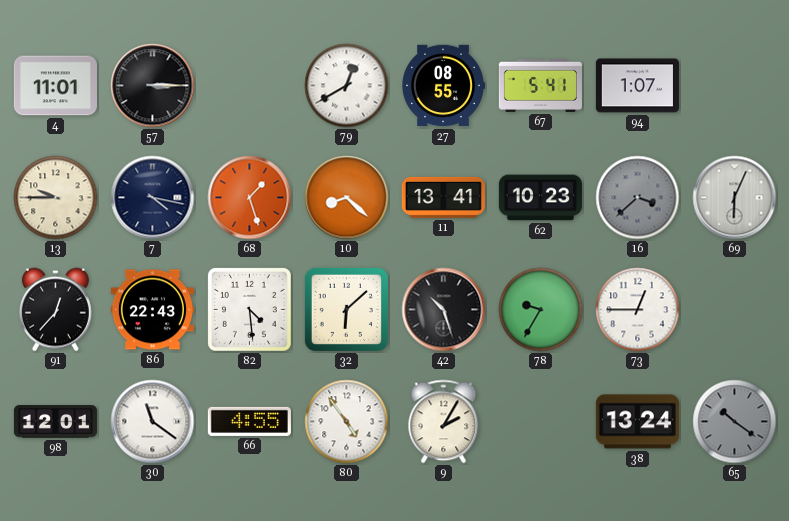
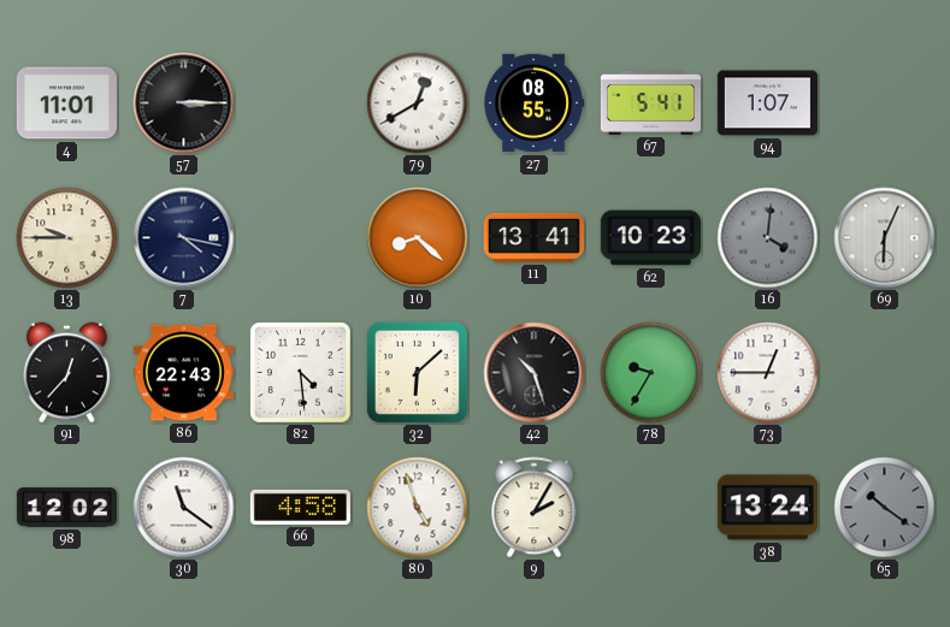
68: 1:27 -> none (250, 198)
16: 3:38 -> 4:01 (768, 238)
98: 12:01 -> 12:02 (66, 508)
66: 4:55 -> 4:58 (300, 507)
80: 4:54 -> 4:57 (418, 508)
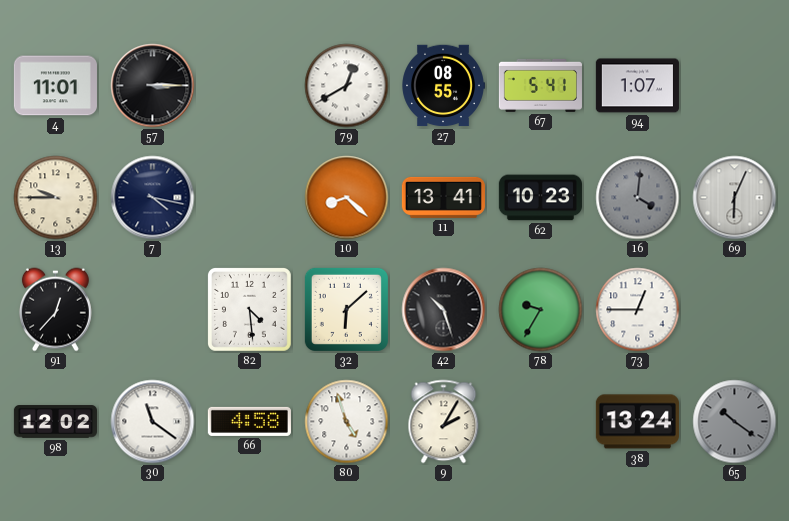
86: 22:43 -> none (183, 373)
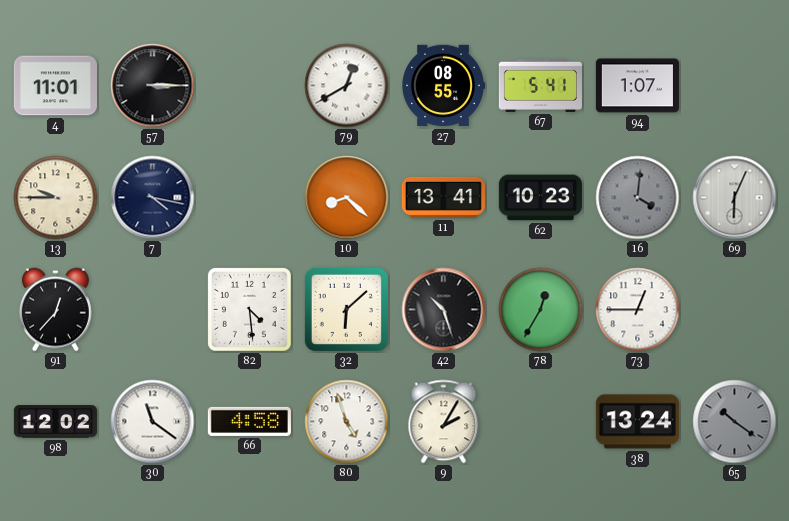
78: 9:35 -> 12:35 (541, 310)
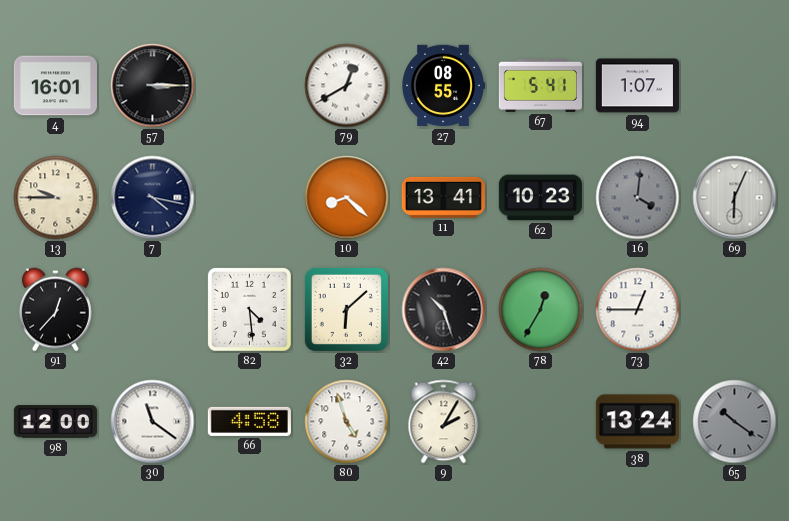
4: 11:01 -> 16:01 (55, 86)
98: 12:02 -> 12:00 (55, 422)
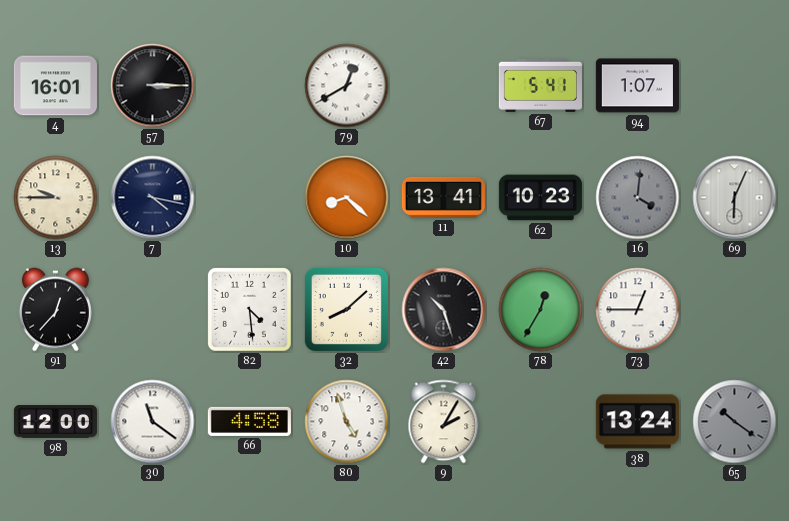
27: 08:55 -> none (443, 86)
32: 6:08 -> 8:08 (346, 309)
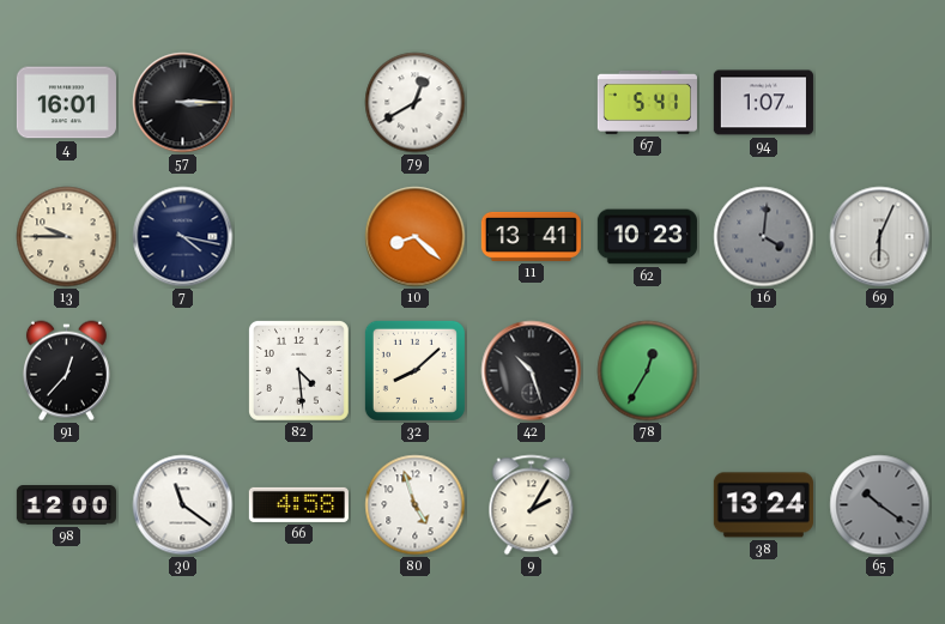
73: 12:45 -> none (638, 310)
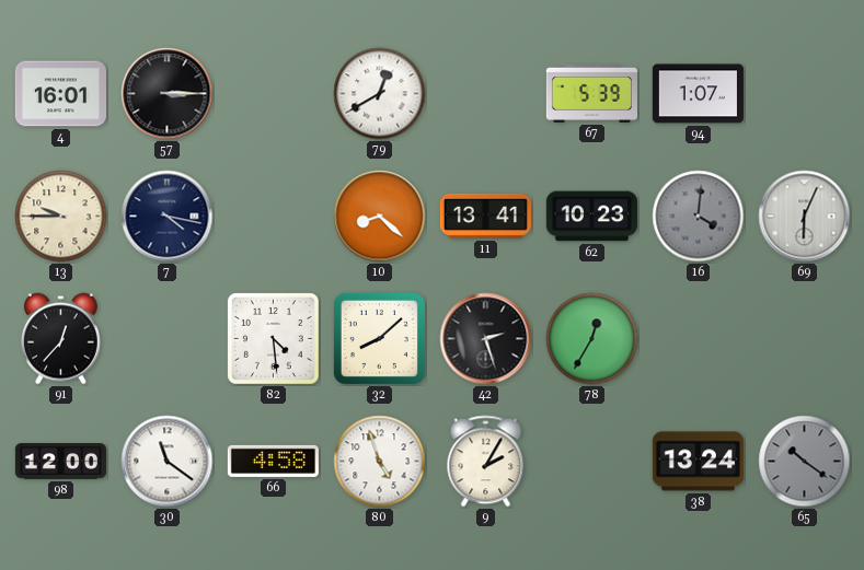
67: 5:41 -> 5:39 (591, 93)
42: 10:27 -> 2:27 (486, 339)
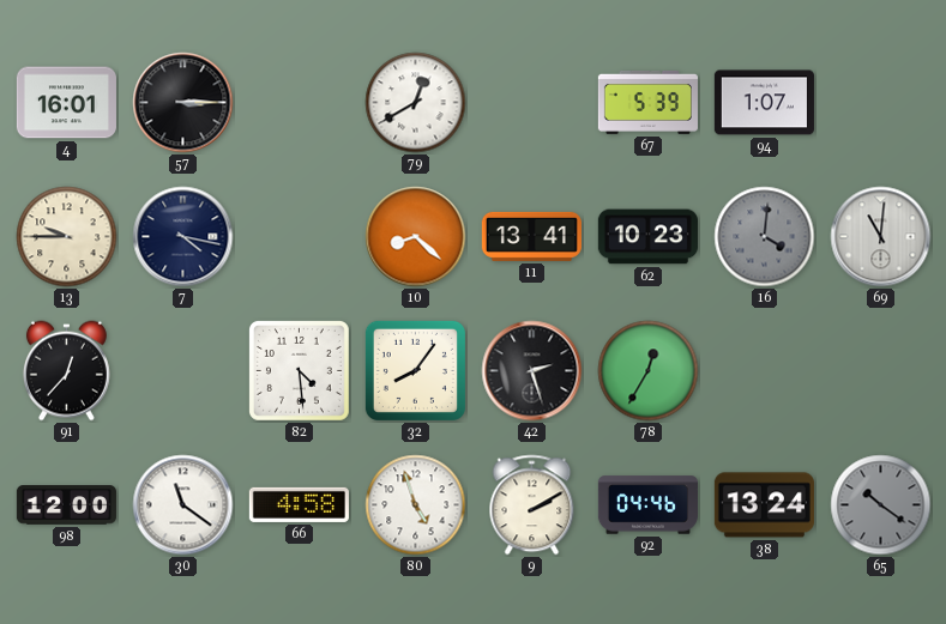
69: 6:04 -> 11:01 (881, 237)
32: 8:08 -> 8:06 (415, 370)
9: 2:05 -> 2:10 (532, 505)
92: none -> 04:46 (647, 505)
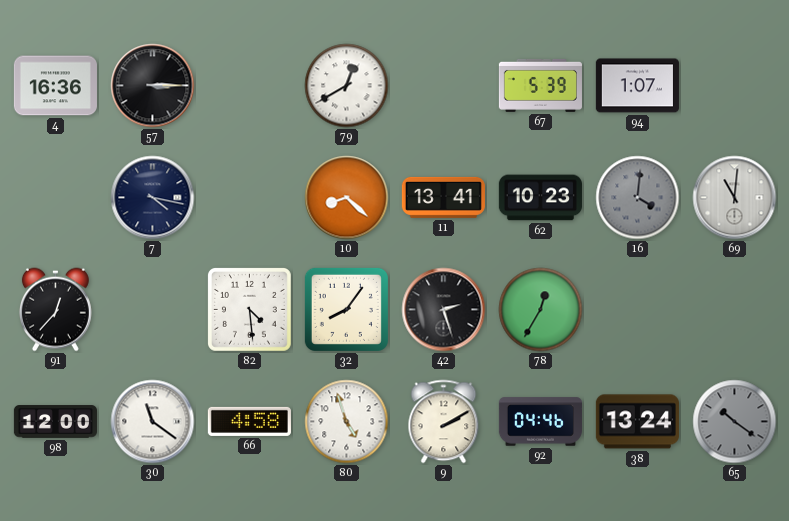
4: 16:01 -> 16:36 (55, 86)
13: 9:45 -> none (67, 237)
